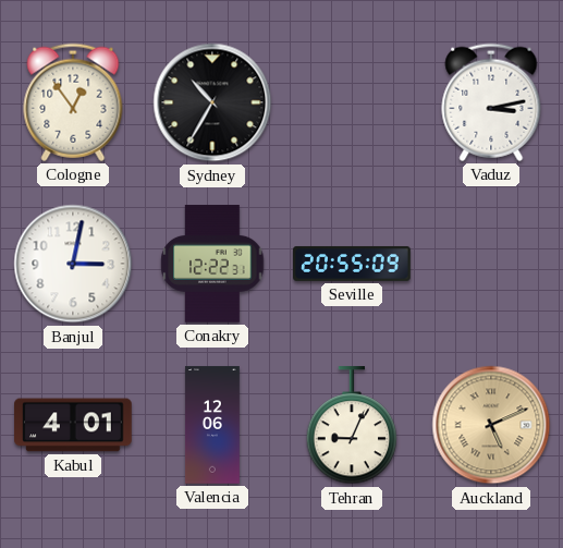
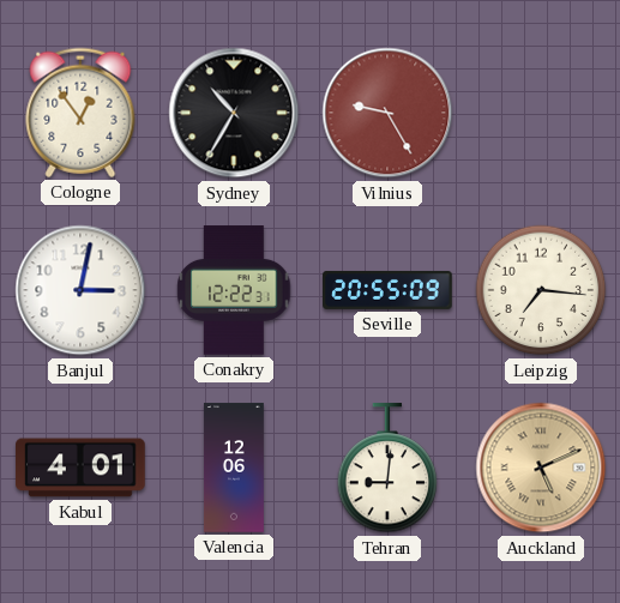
Vilnius: none -> 9:25 (387, 113)
Vaduz: 3:13 -> none (491, 102)
Leipzig: none -> 7:16 (541, 290)
Tehran: 9:04 -> 9:01 (387, 469)
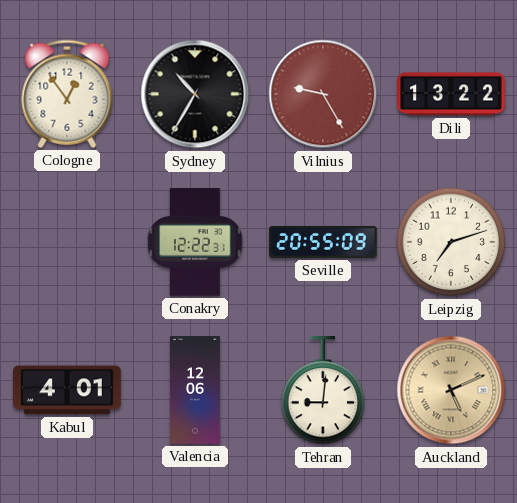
Dili: none -> 13:22 (451, 94)
Banjul: 3:02 -> none (80, 290)
Leipzig: 7:16 -> 7:12 (451, 242)
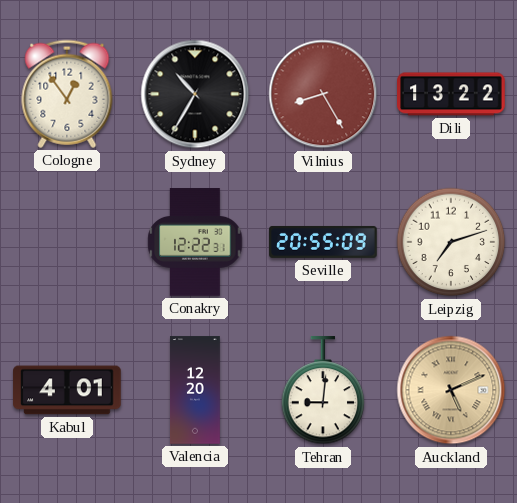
Vilnius: 9:25 -> 8:25 (323, 94)
Valencia: 12:06 -> 12:20 (195, 390)
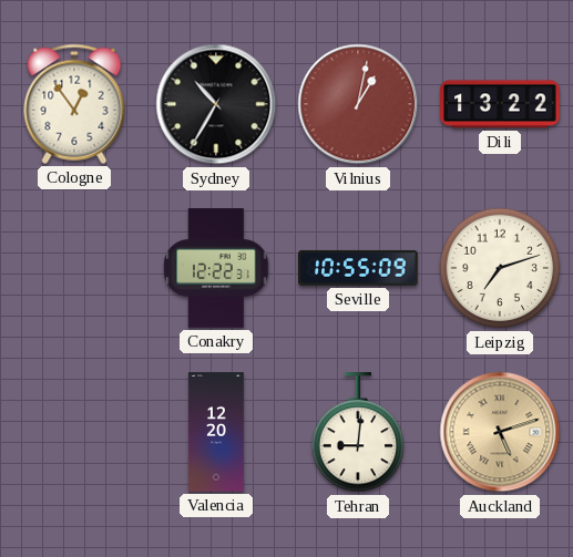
Vilnius: 8:25 -> 1:02 (358, 104)
Seville: 20:55 -> 10:55 (358, 268)
Kabul: 4:01 -> none (67, 390)
Auckland: 5:11 -> 5:12 (500, 432)
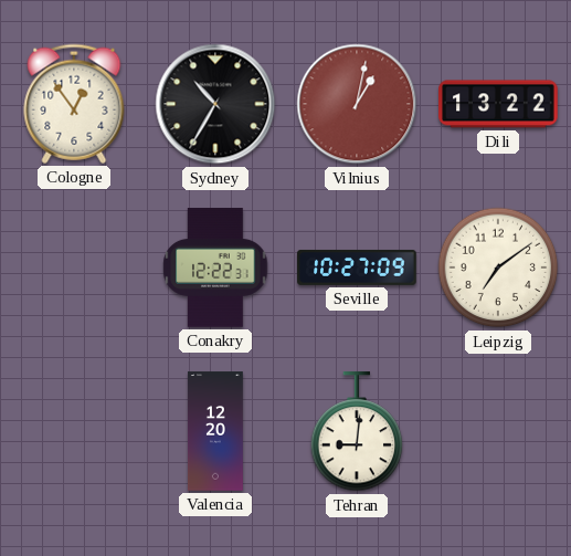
Seville: 10:55 -> 10:27 (357, 267)
Leipzig: 7:12 -> 7:09 (498, 267)
Auckland: 5:12 -> none (500, 432)
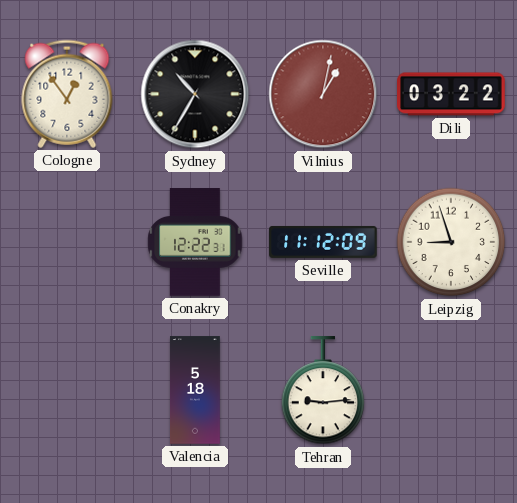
Dili: 13:22 -> 03:22 (451, 94)
Seville: 10:27 -> 11:12 (323, 242)
Leipzig: 7:09 -> 8:57 (451, 242)
Valencia: 12:20 -> 5:18 (195, 390)
Tehran: 9:01 -> 9:14 (323, 391)
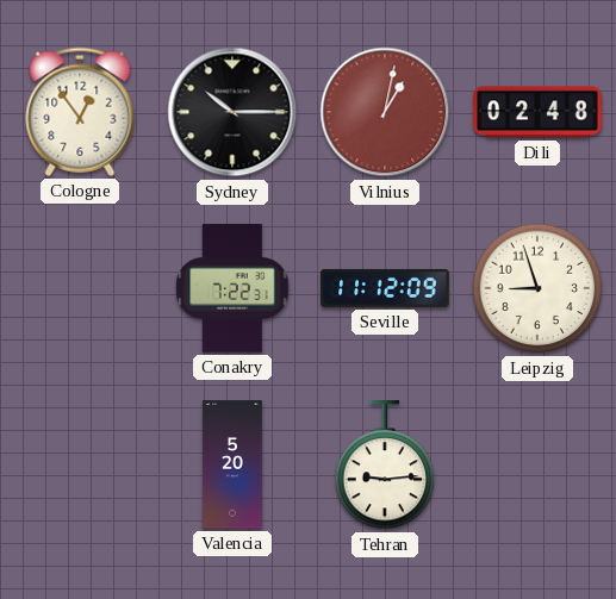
Sydney: 10:35 -> 10:15 (232, 112)
Dili: 03:22 -> 02:48 (537, 112)
Conakry: 12:22 -> 7:22 (232, 288)
Valencia: 5:18 -> 5:20 (232, 464)
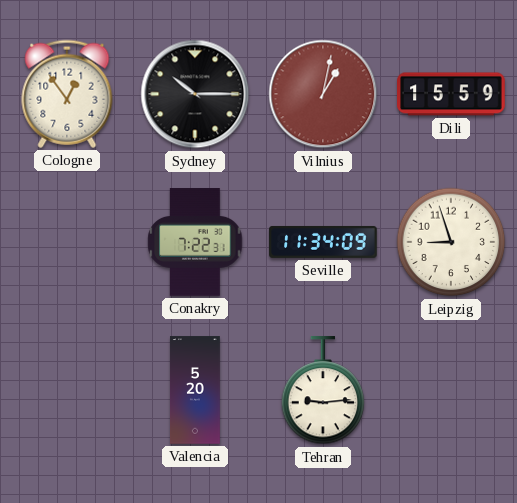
Dili: 02:48 -> 15:59 (451, 94)
Seville: 11:12 -> 11:34 (323, 242)
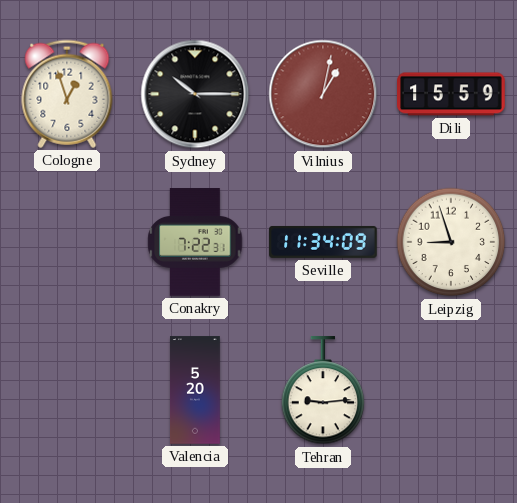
Cologne: 12:54 -> 12:57 (67, 94)
